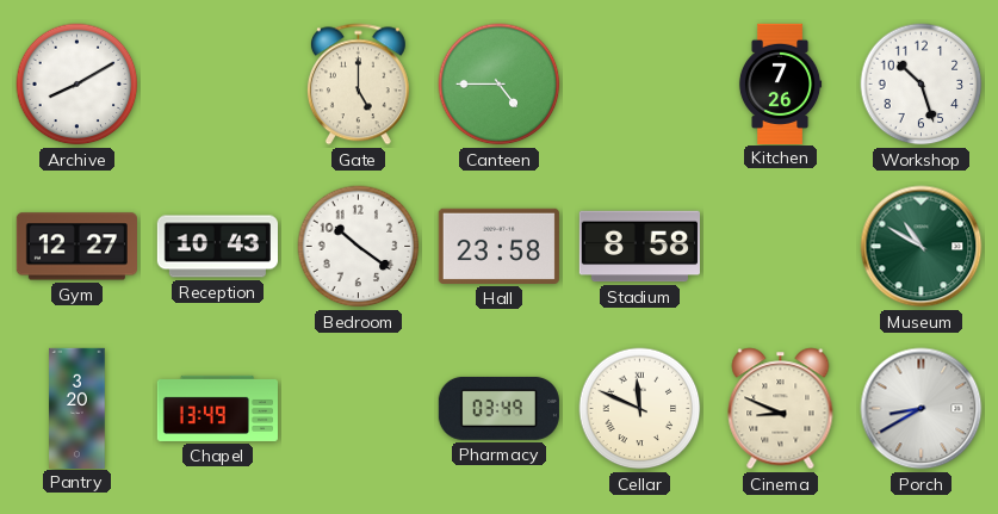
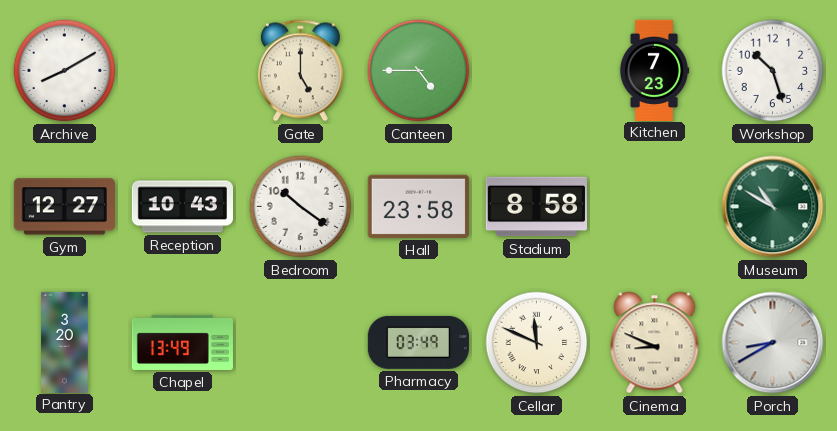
Kitchen: 7:26 -> 7:23 (654, 70)
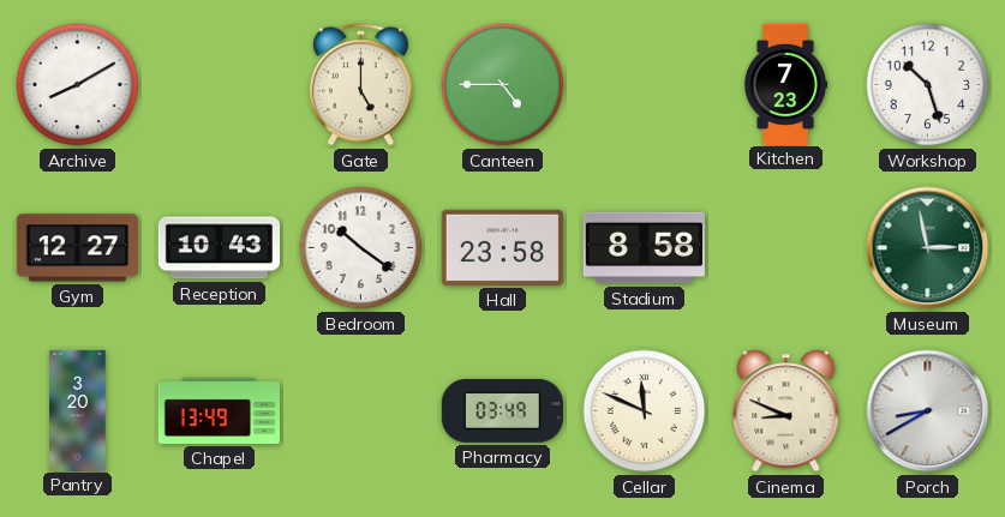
Museum: 10:50 -> 2:58 (928, 248)
